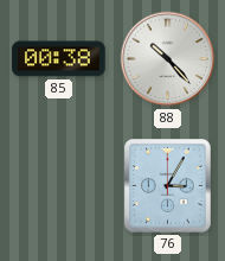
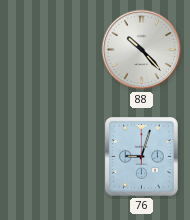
85: 00:38 -> none (59, 59)
76: 3:05 -> 9:03 (142, 157)
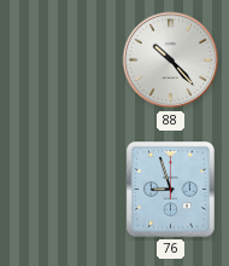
76: 9:03 -> 8:57 (171, 190)
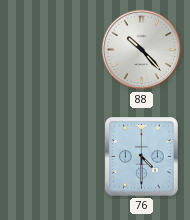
76: 8:57 -> 4:30 (142, 157)
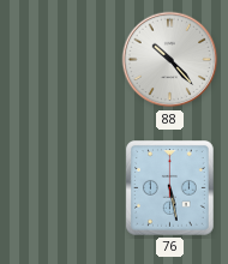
76: 4:30 -> 5:28 (170, 188)
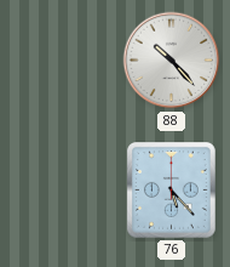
76: 5:28 -> 5:23 (172, 191)
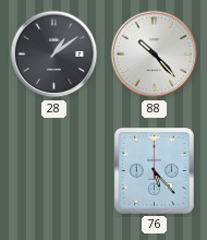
28: none -> 1:09 (54, 55)
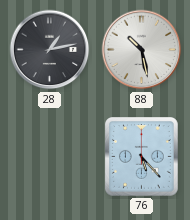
28: 1:09 -> 1:13 (50, 50)
88: 10:23 -> 10:28 (142, 50)
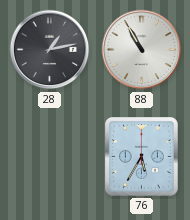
88: 10:28 -> 10:55 (142, 50)
76: 5:23 -> 5:35 (142, 157)
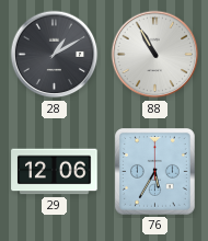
28: 1:13 -> 1:10 (55, 55)
29: none -> 12:06 (55, 172)
